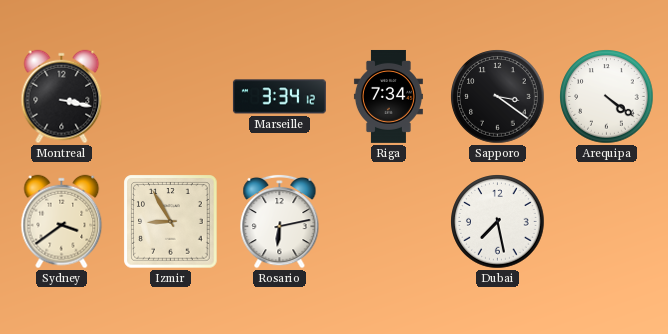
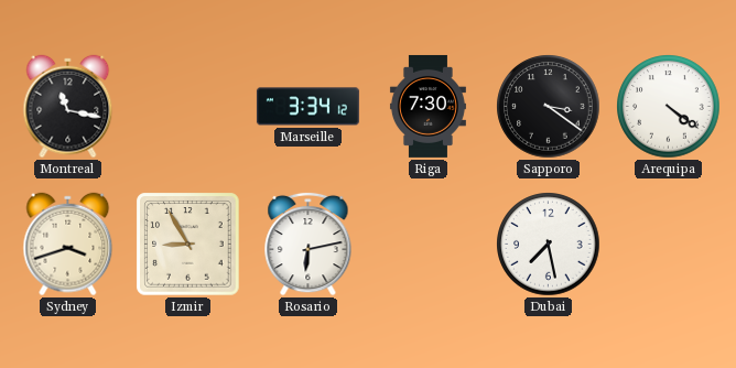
Montreal: 3:17 -> 11:17 (68, 107)
Riga: 7:34 -> 7:30 (427, 106)
Sydney: 3:39 -> 3:42 (68, 245)
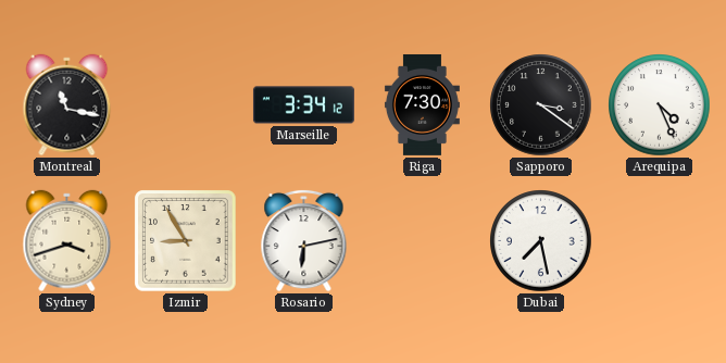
Arequipa: 4:21 -> 4:26 (660, 105)
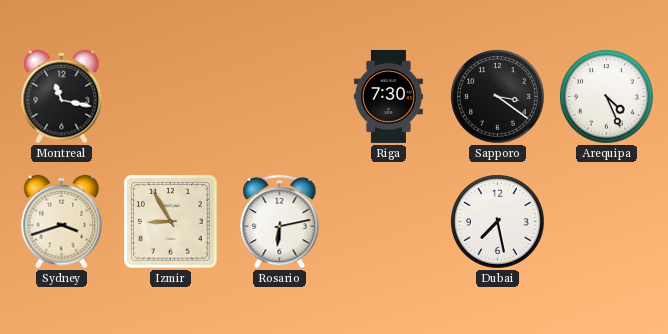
Marseille: 3:34 -> none (303, 105)
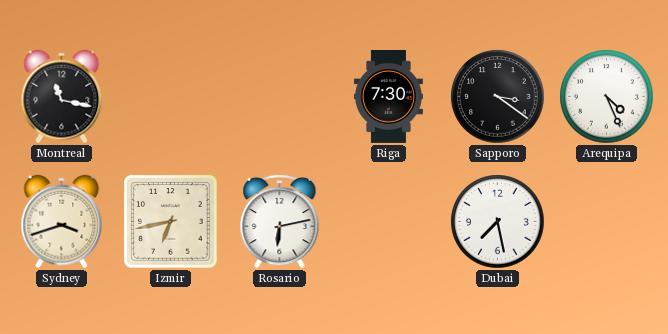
Izmir: 8:55 -> 6:43 (171, 222)
